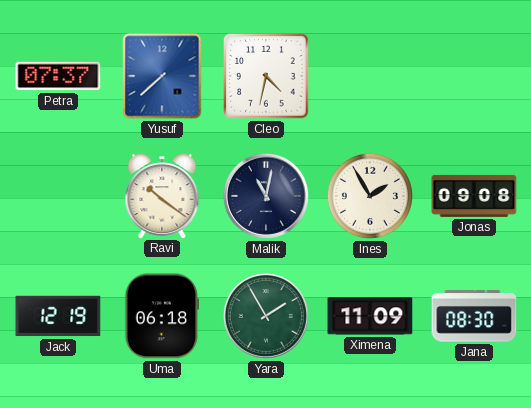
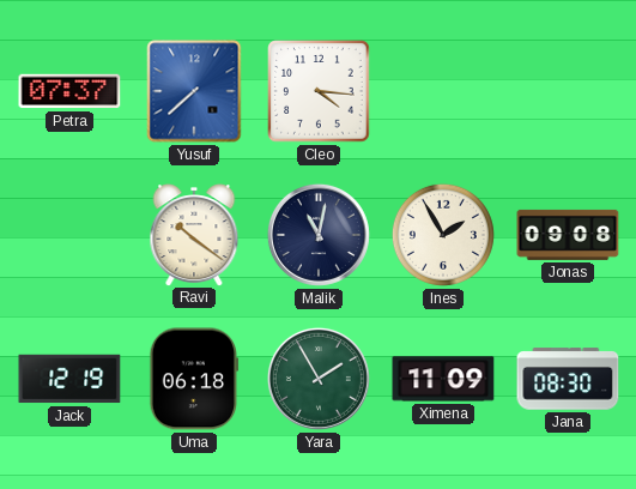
Cleo: 4:32 -> 4:16 (319, 91)
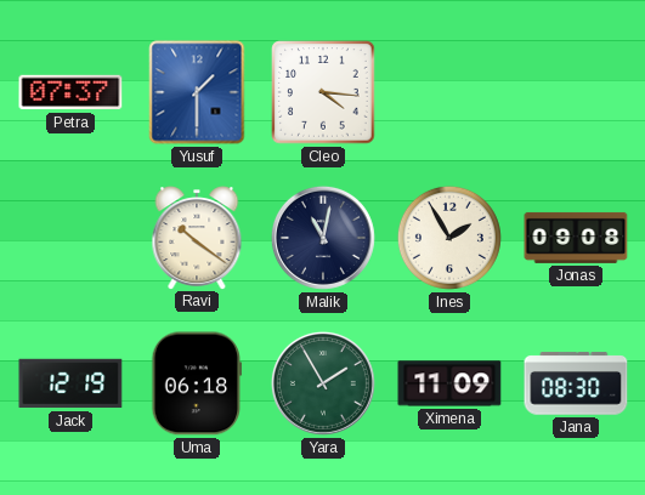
Yusuf: 7:38 -> 1:30 (197, 92)
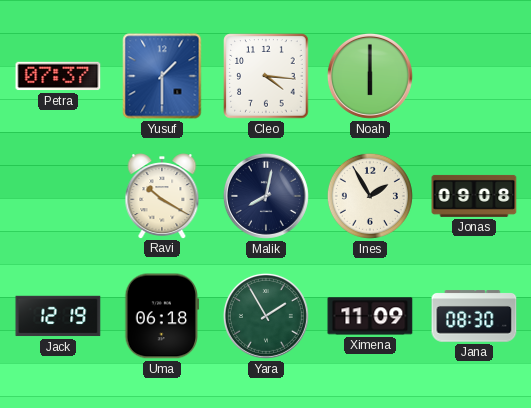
Noah: none -> 6:00 (370, 76)
Ravi: 10:21 -> 10:20 (162, 196)
Malik: 11:02 -> 8:02 (266, 196)
